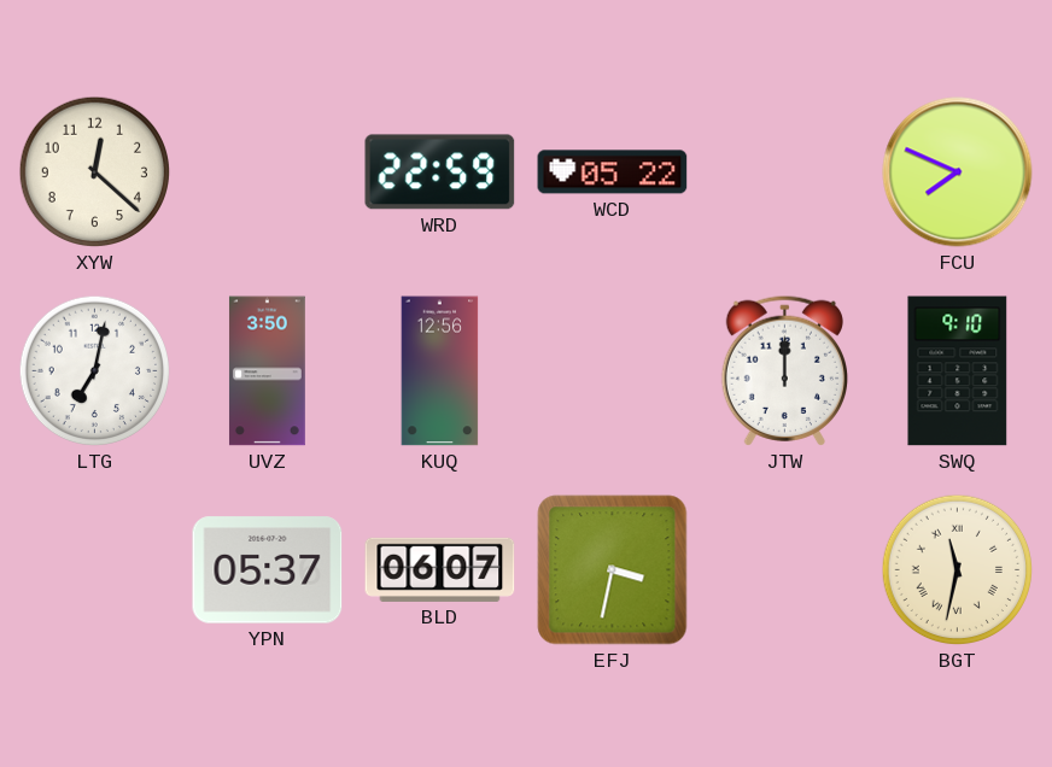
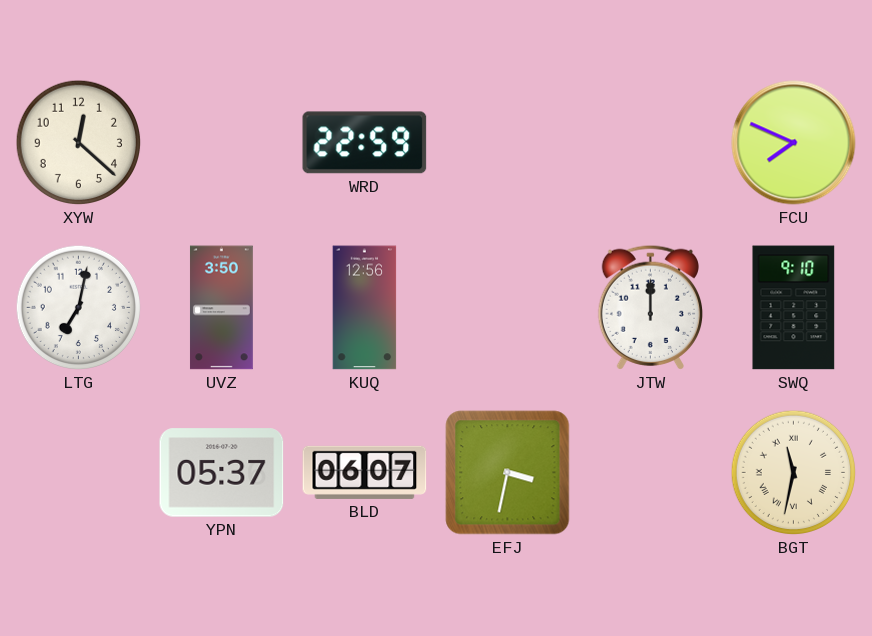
WCD: 05:22 -> none (613, 172)
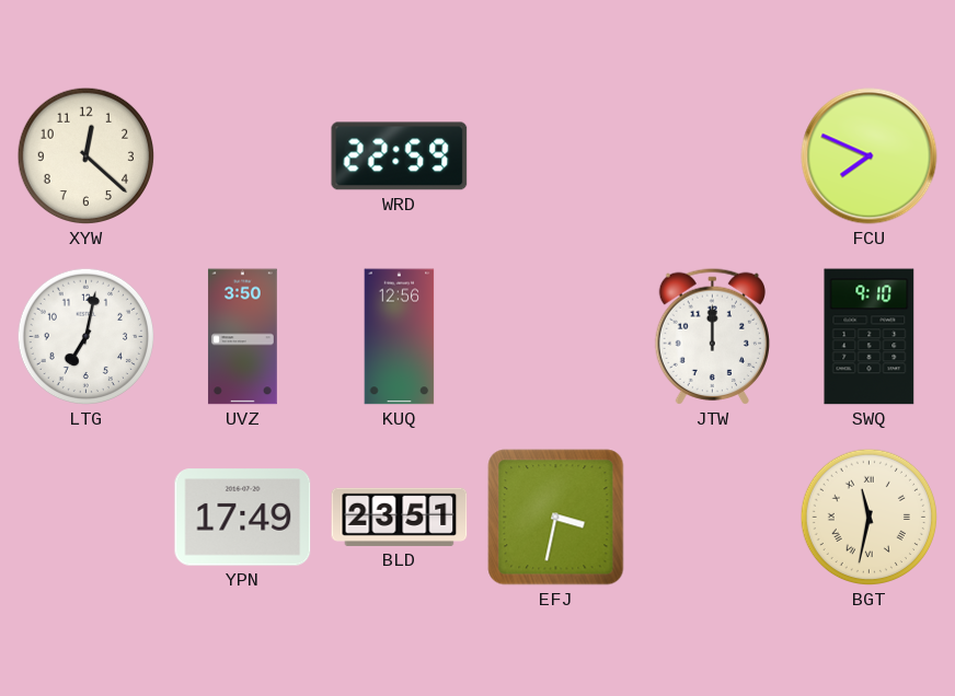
YPN: 05:37 -> 17:49 (243, 518)
BLD: 06:07 -> 23:51 (400, 517)
